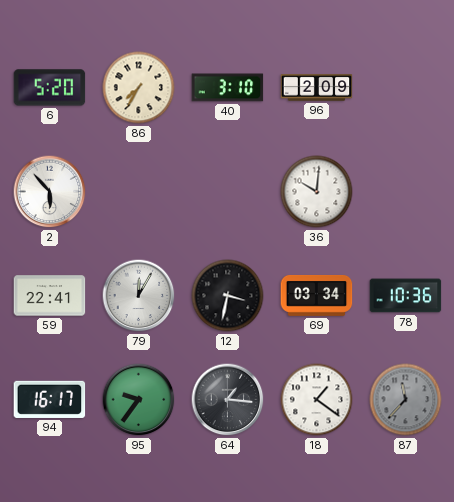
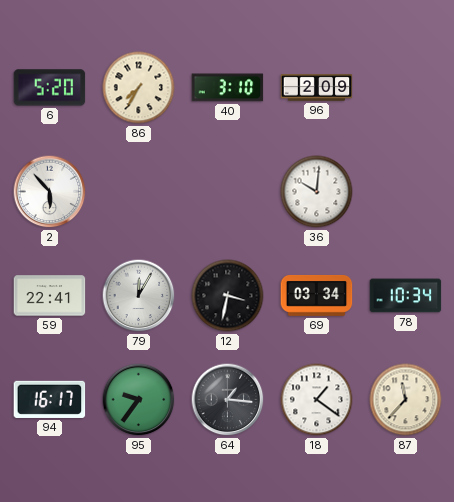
78: 10:36 -> 10:34 (406, 296)
87 dial: grey -> cream (406, 400)
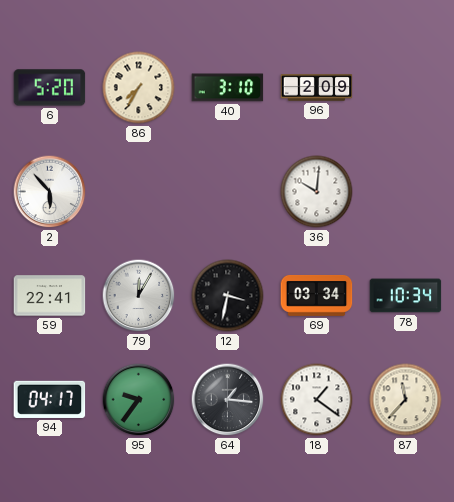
94: 16:17 -> 04:17 (50, 399)
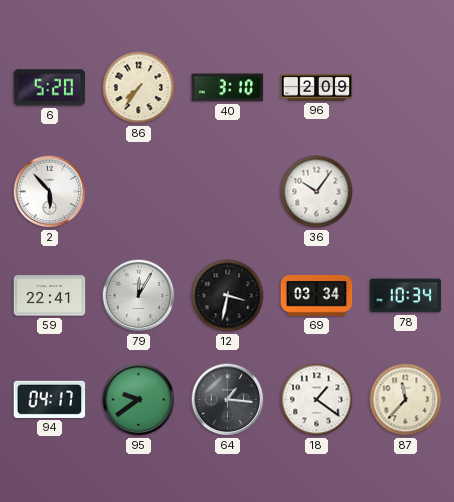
86: 7:35 -> 7:36 (139, 88)
36: 10:01 -> 10:06 (317, 192)
95: 9:36 -> 9:39 (139, 400)
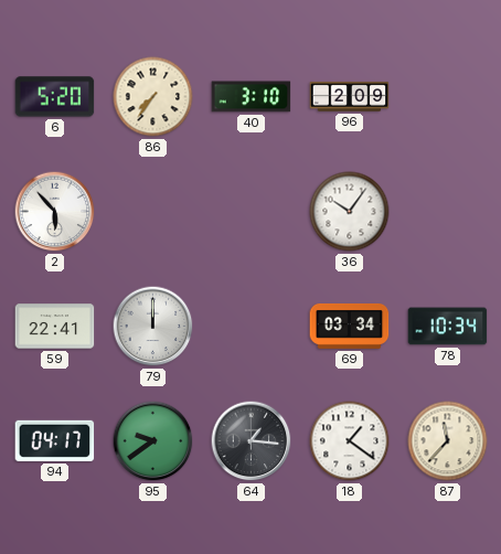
79: 12:05 -> 12:00 (153, 327)
12: 3:32 -> none (228, 296)
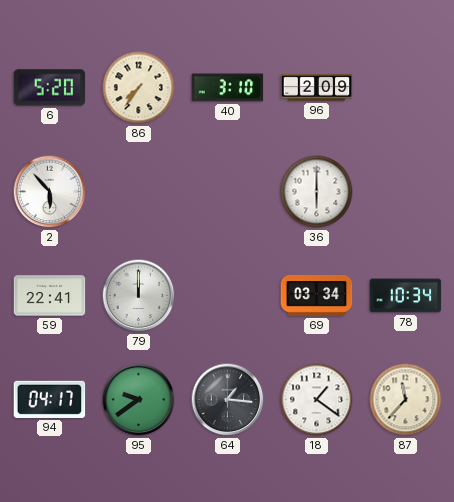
36: 10:06 -> 6:00 (317, 192)
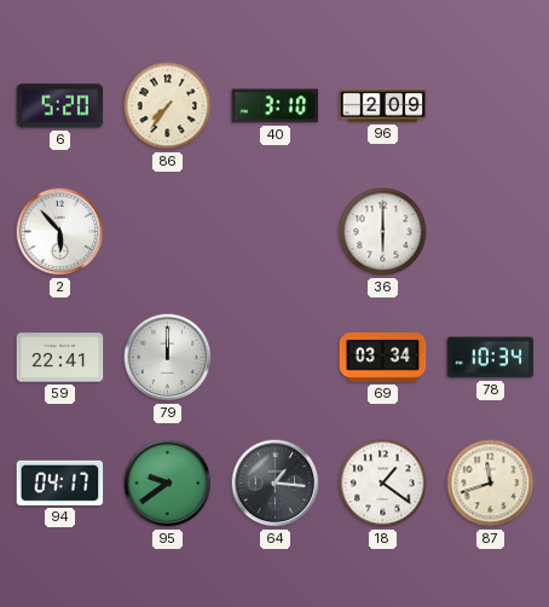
87: 11:37 -> 11:42 (491, 484)
